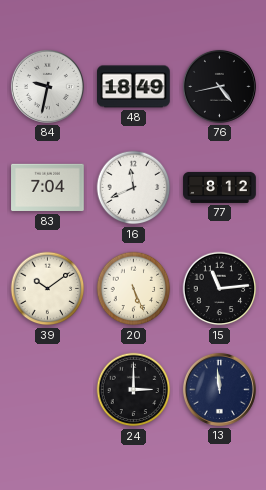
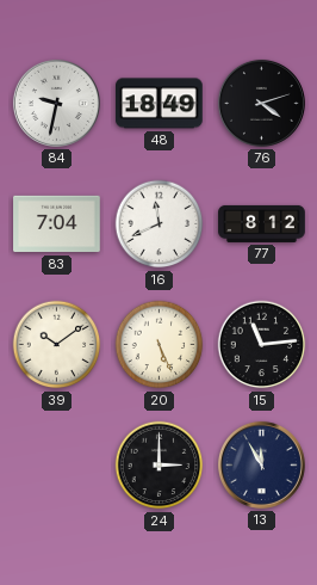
76: 4:43 -> 4:12 (261, 103)
13: 11:59 -> 11:55 (261, 464)
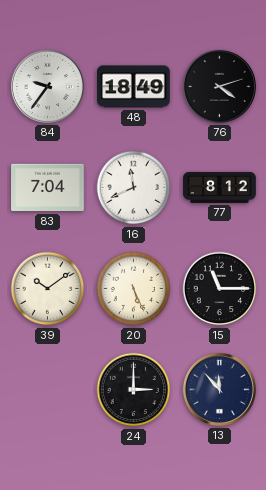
84: 9:32 -> 9:36 (47, 86)
15: 11:14 -> 11:15 (220, 289)
13: 11:55 -> 11:53 (219, 389)
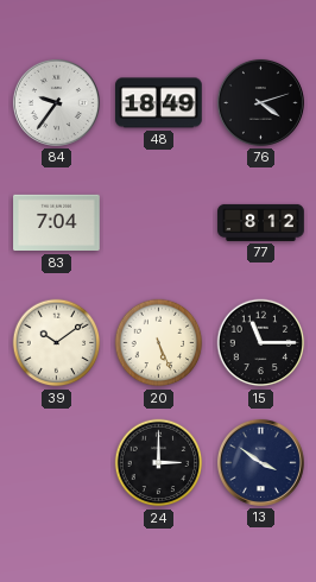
16: 11:41 -> none (134, 188)
13: 11:53 -> 3:51 (260, 462)
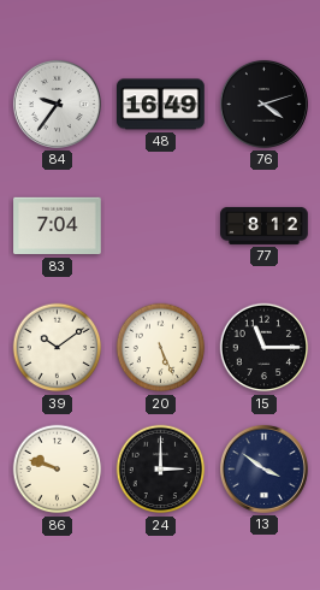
48: 18:49 -> 16:49 (161, 105)
86: none -> 9:48 (58, 470)
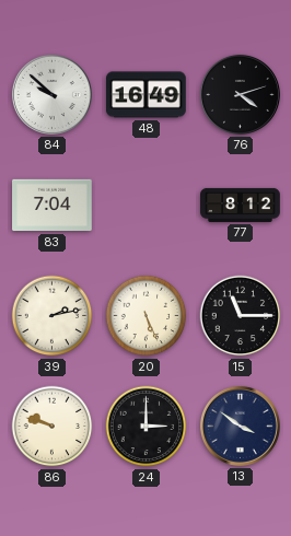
84: 9:36 -> 9:52 (51, 94)
39: 10:09 -> 2:13 (53, 316)
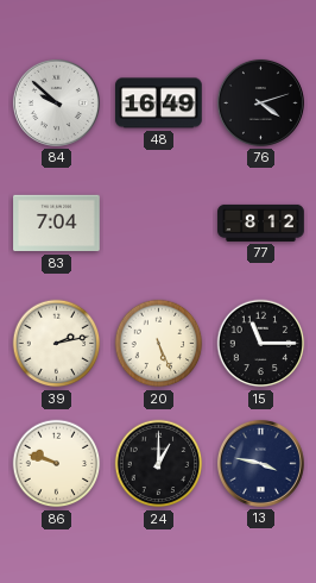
24: 3:00 -> 1:00 (159, 464)
13: 3:51 -> 3:47 (260, 463)
